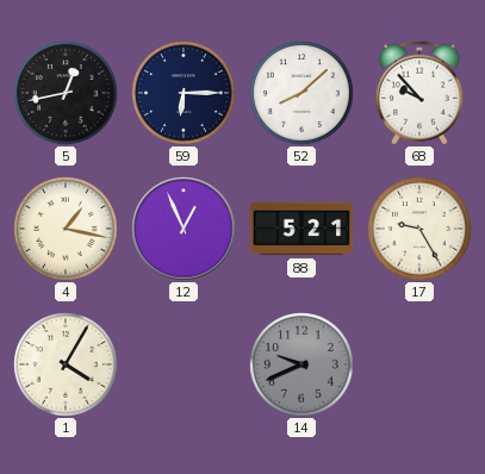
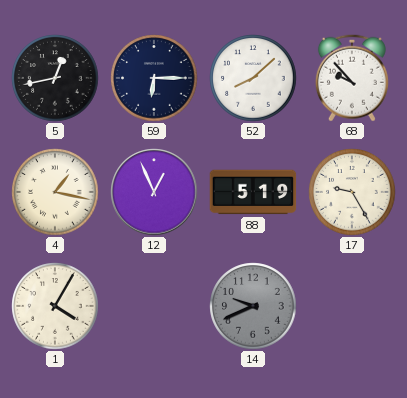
88: 5:21 -> 5:19 (253, 192)
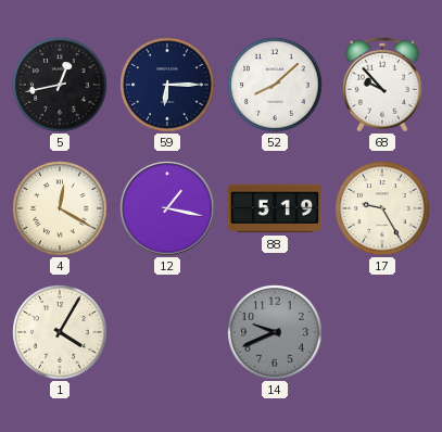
4: 1:17 -> 12:20 (60, 208)
12: 12:56 -> 1:17 (167, 208)
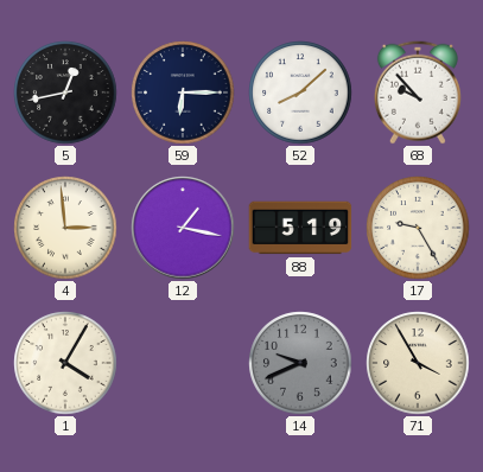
4: 12:20 -> 2:59 (65, 228)
71: none -> 3:55 (418, 363)
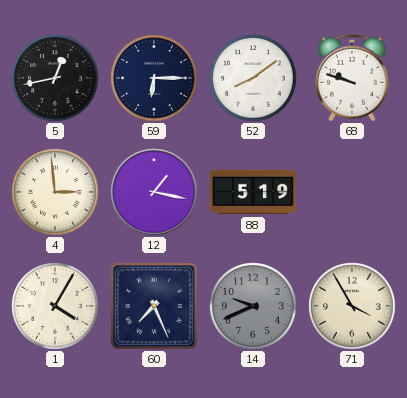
52: 8:08 -> 8:09 (253, 78)
68: 9:53 -> 9:48 (352, 78)
17: 9:25 -> none (418, 228)
60: none -> 7:26 (155, 307)
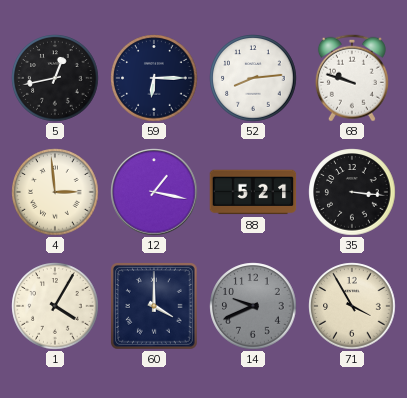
52: 8:09 -> 8:14 (253, 78)
88: 5:19 -> 5:21 (253, 192)
35: none -> 3:16 (352, 192)
60: 7:26 -> 4:00 (155, 307)
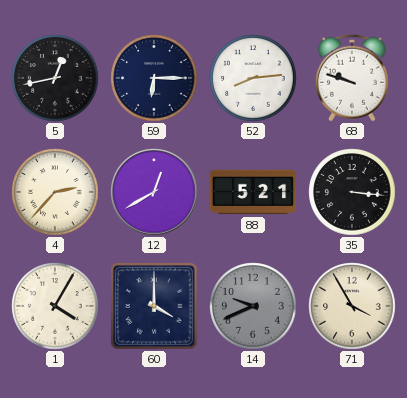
4: 2:59 -> 2:37 (55, 192)
12: 1:17 -> 12:40 (154, 192)
